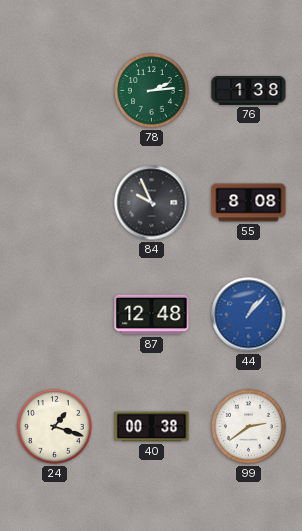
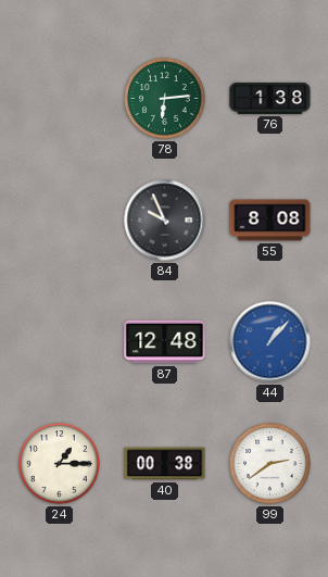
78: 2:14 -> 6:14 (165, 99)
24: 1:18 -> 1:15 (60, 464)
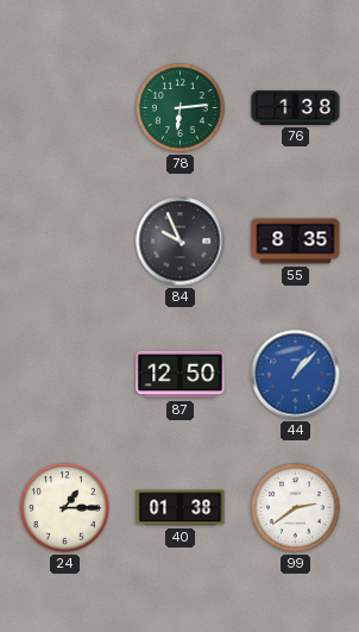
55: 8:08 -> 8:35 (296, 242)
87: 12:48 -> 12:50 (181, 375)
40: 00:38 -> 01:38 (181, 508)
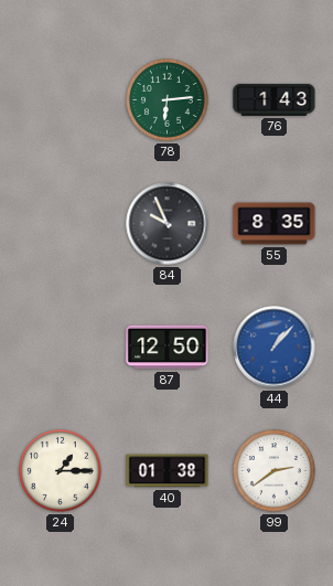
76: 1:38 -> 1:43 (275, 99)
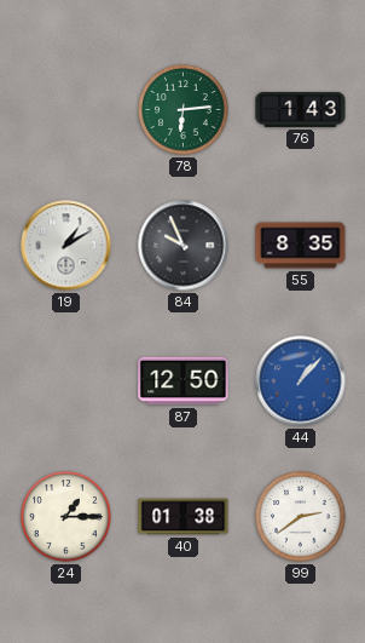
19: none -> 1:10 (66, 246)
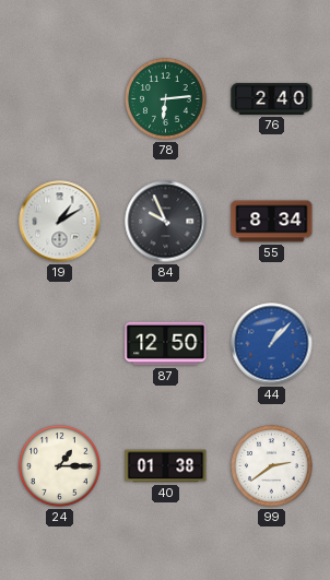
76: 1:43 -> 2:40 (272, 98)
55: 8:35 -> 8:34 (272, 222)
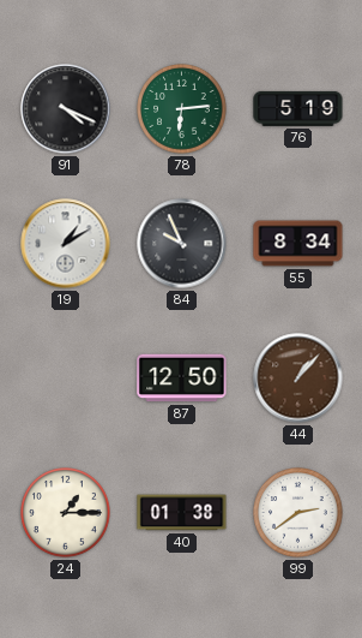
91: none -> 4:19 (66, 109)
76: 2:40 -> 5:19 (298, 108)
44 dial: blue -> brown (298, 378)
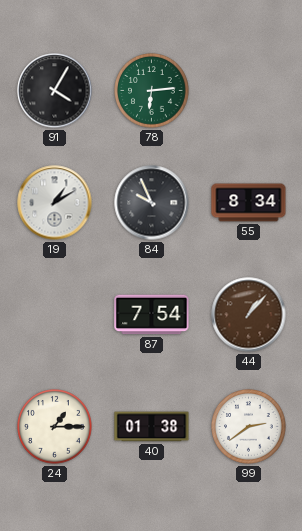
91: 4:19 -> 4:05 (55, 91)
76: 5:19 -> none (298, 108)
87: 12:50 -> 7:54 (152, 315)
